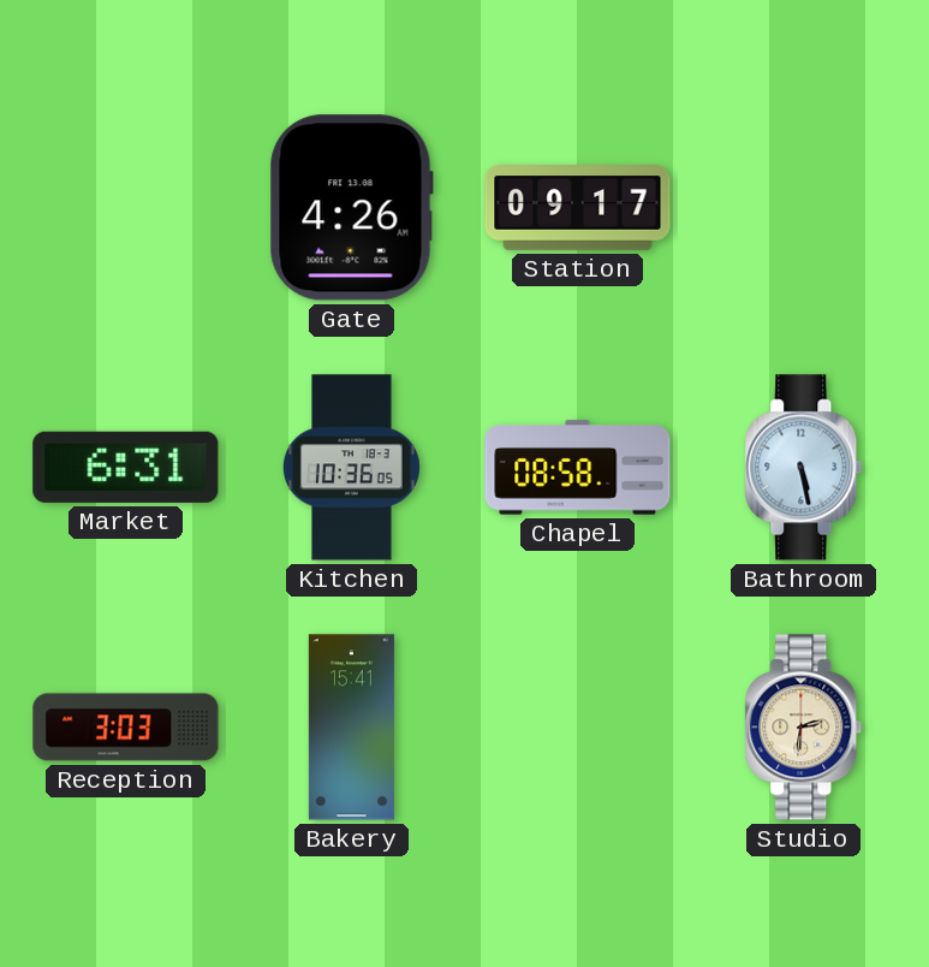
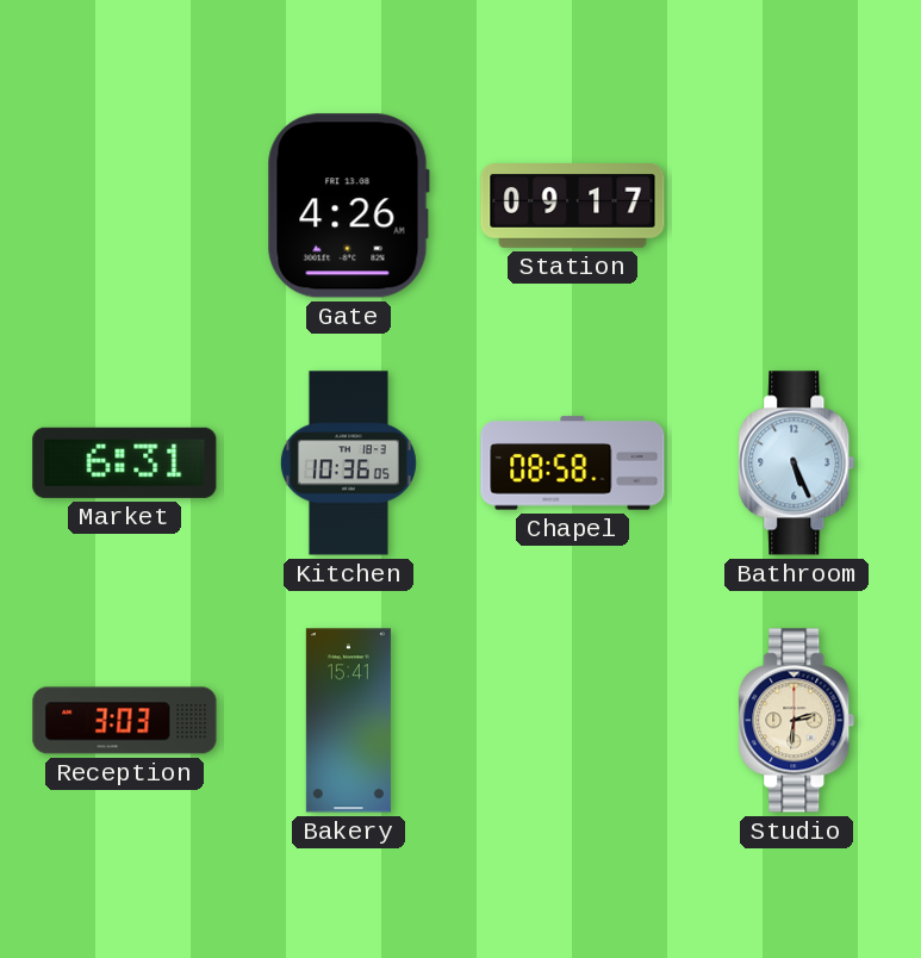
Bathroom: 5:28 -> 5:26 (797, 464)
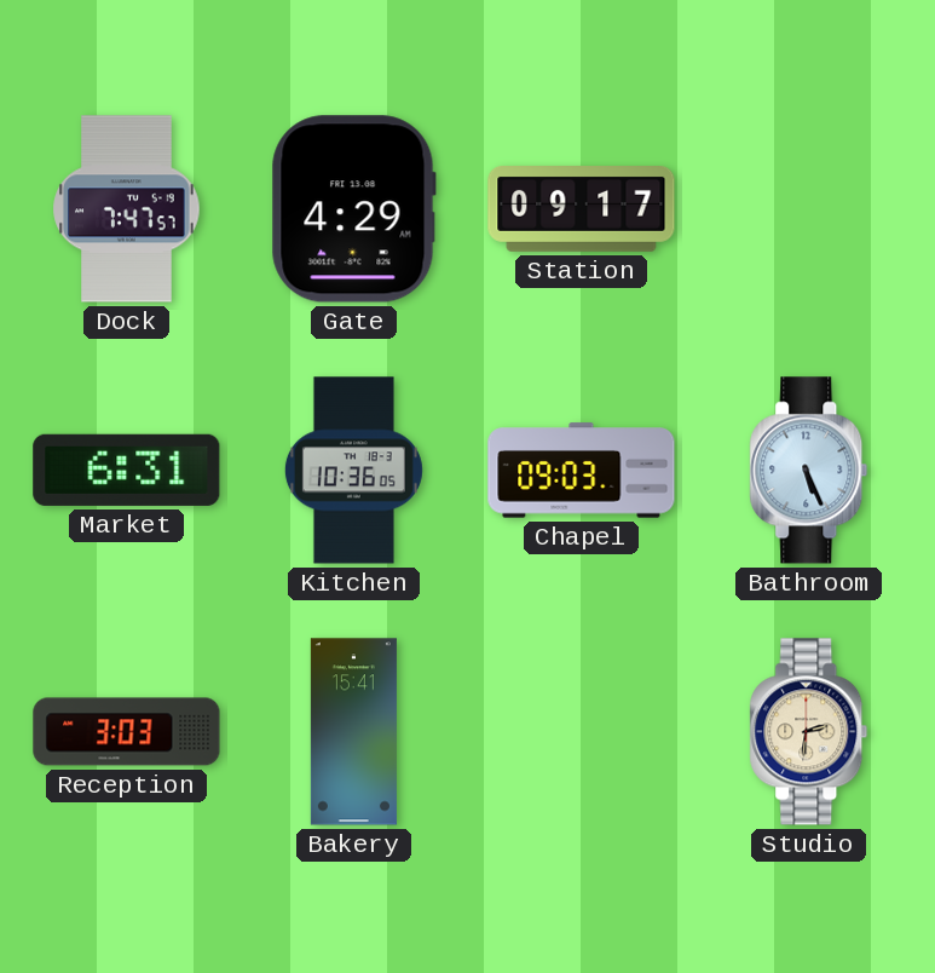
Dock: none -> 7:47 (127, 209)
Gate: 4:26 -> 4:29 (353, 209)
Chapel: 08:58 -> 09:03 (582, 471)
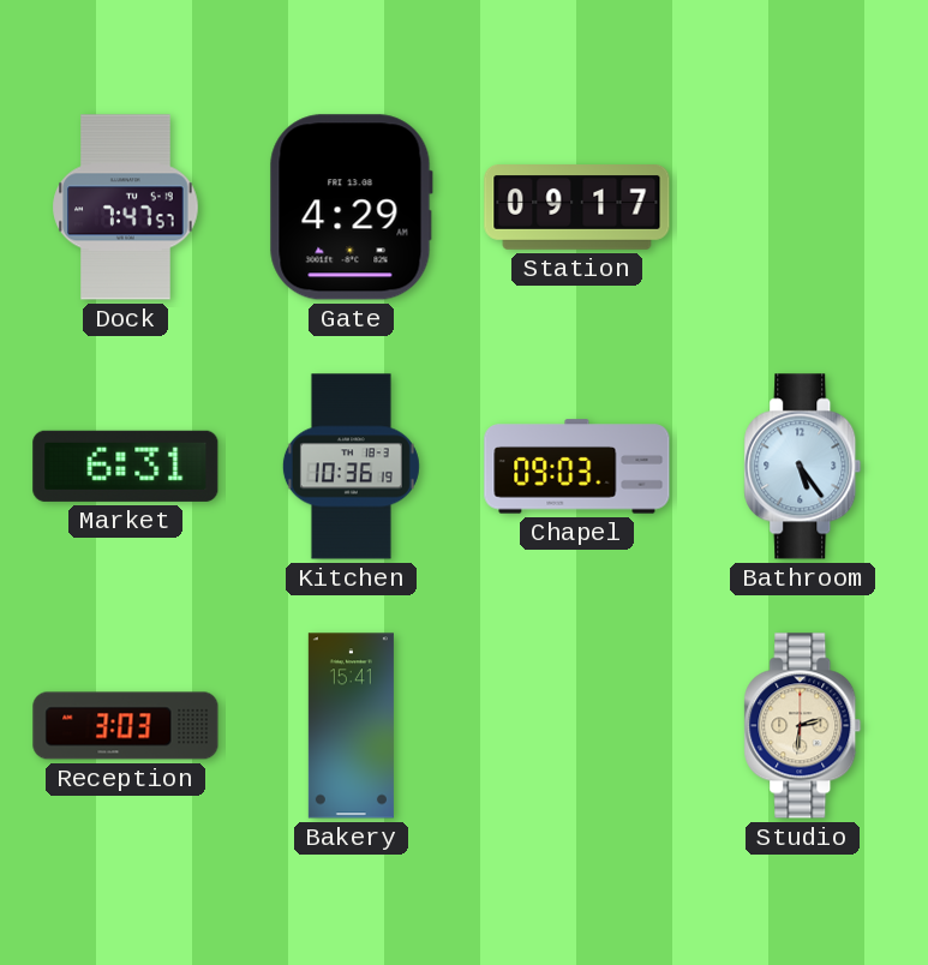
Kitchen: 10:36:05 -> 10:36:19 (351, 467)
Bathroom: 5:26 -> 5:24 (803, 467)
